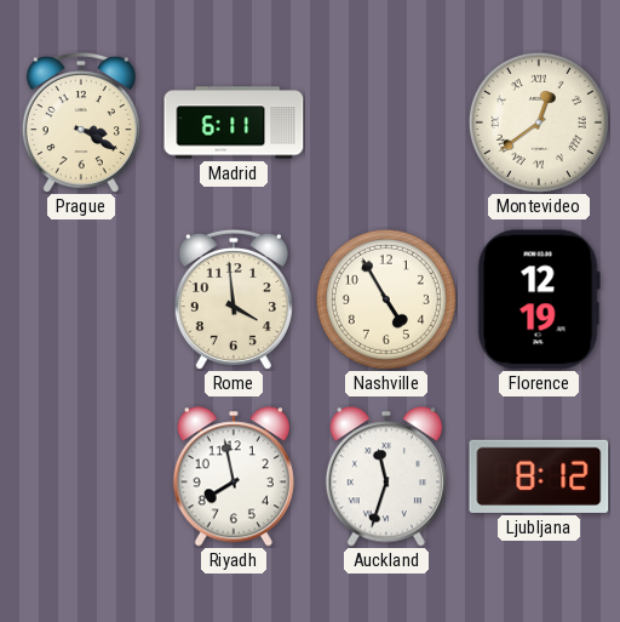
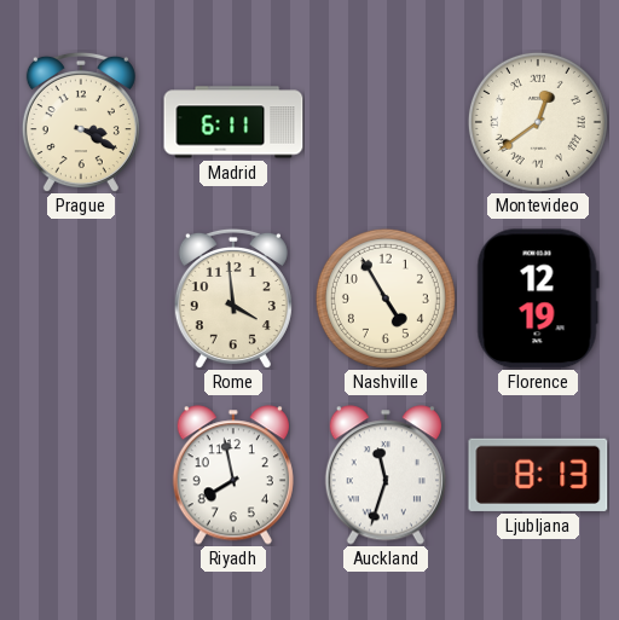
Ljubljana: 8:12 -> 8:13 (538, 475)
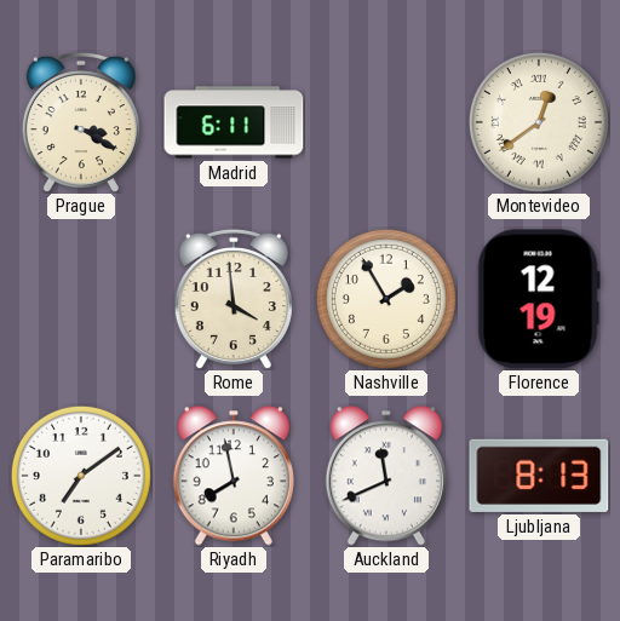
Nashville: 4:55 -> 1:55 (386, 299)
Paramaribo: none -> 7:09 (81, 476)
Auckland: 11:33 -> 11:41 (386, 476)
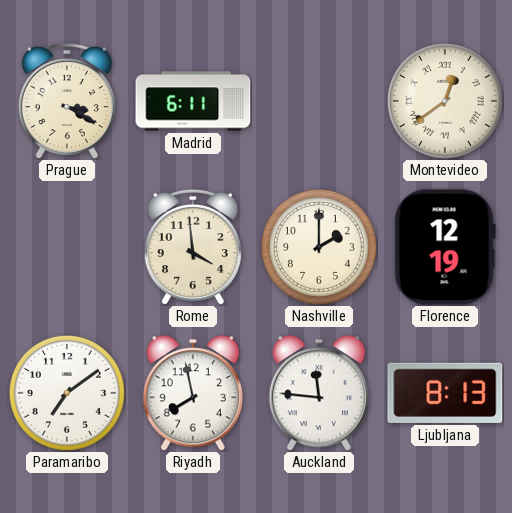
Nashville: 1:55 -> 2:00 (319, 247)
Auckland: 11:41 -> 11:46 (319, 393)
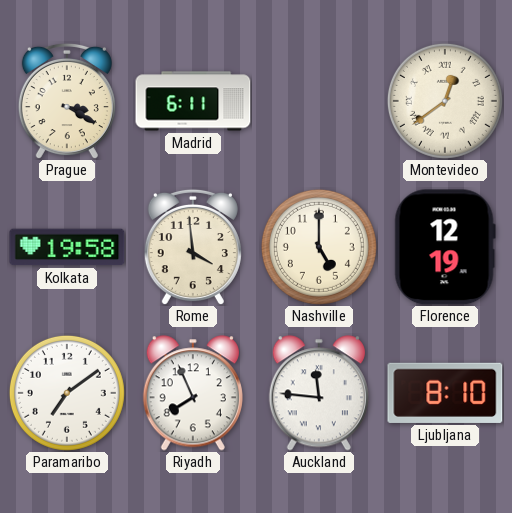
Kolkata: none -> 19:58 (67, 247)
Nashville: 2:00 -> 5:00 (319, 247)
Riyadh: 7:58 -> 7:56 (193, 393)
Ljubljana: 8:13 -> 8:10 (445, 393)
